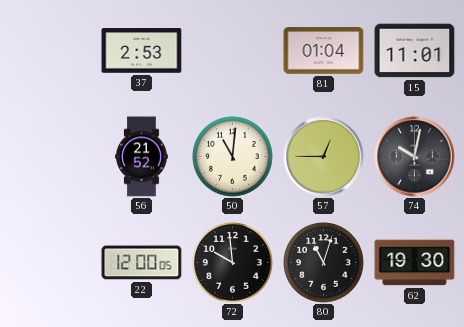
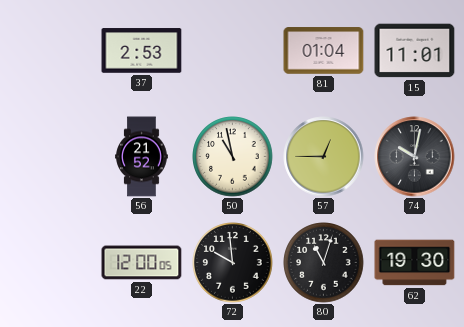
50: 11:01 -> 10:58 (233, 157)
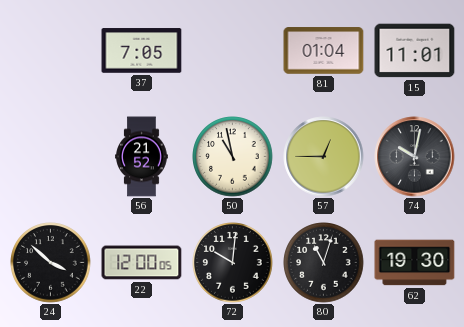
37: 2:53 -> 7:05 (142, 51)
24: none -> 3:52 (51, 263)
72: 9:59 -> 10:01 (233, 263)
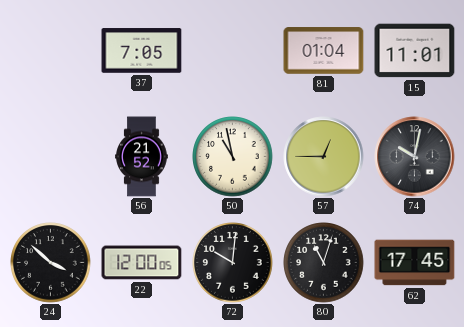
62: 19:30 -> 17:45 (415, 263)
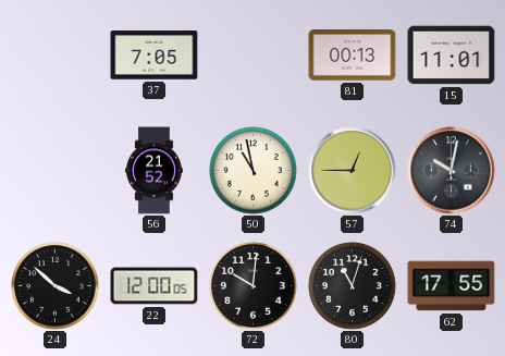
81: 01:04 -> 00:13 (353, 56)
62: 17:45 -> 17:55 (452, 286)
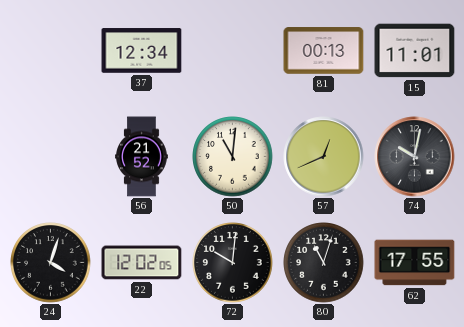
37: 7:05 -> 12:34 (142, 51)
50: 10:58 -> 11:01 (233, 157)
57: 12:45 -> 12:41 (324, 157)
24: 3:52 -> 4:03 (51, 263)
22: 12:00 -> 12:02 (142, 263)
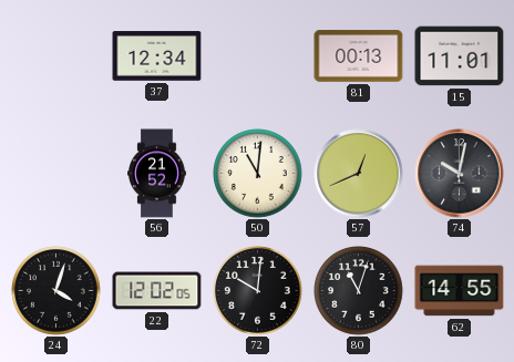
62: 17:55 -> 14:55 (460, 291)
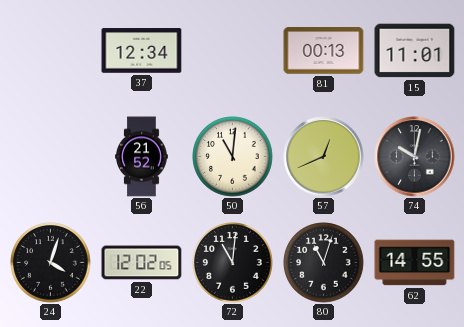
72: 10:01 -> 11:01 (233, 263)
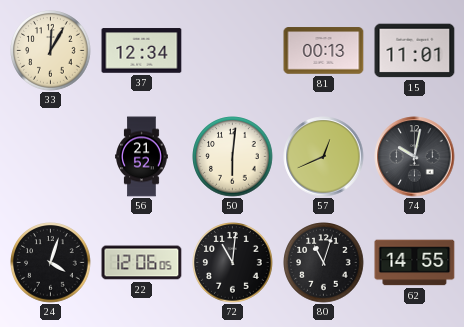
33: none -> 12:05 (51, 51)
50: 11:01 -> 6:01 (233, 157)
22: 12:02 -> 12:06 (142, 263)
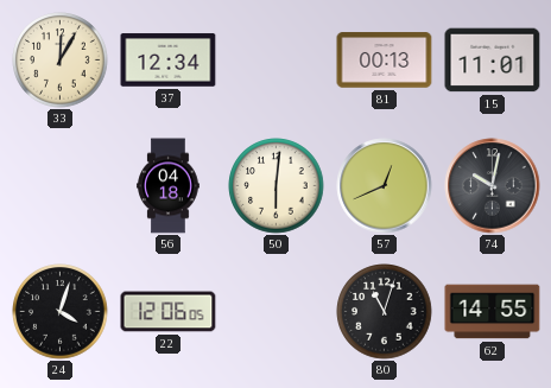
56: 21:52 -> 04:18 (169, 186)
72: 11:01 -> none (233, 263)
